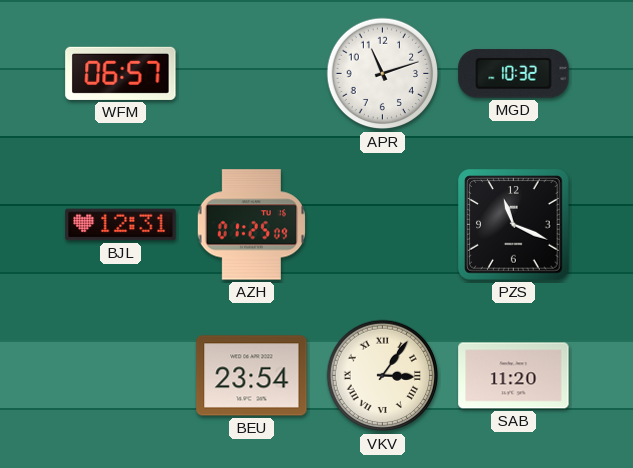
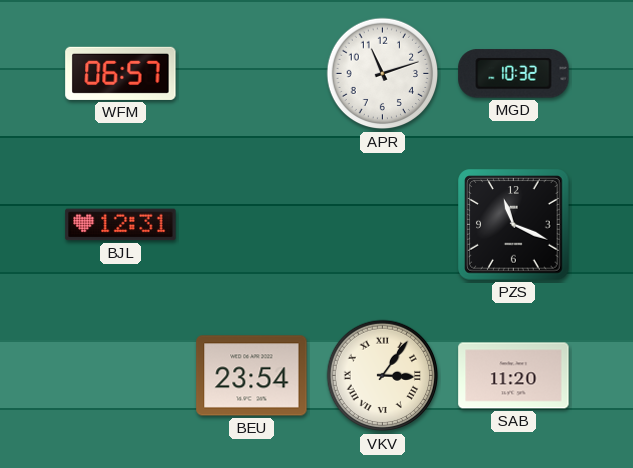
AZH: 01:25 -> none (251, 225)
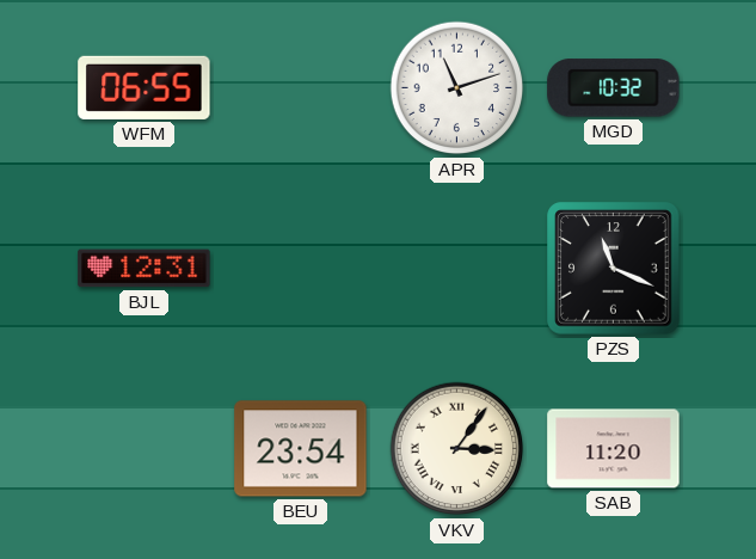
WFM: 06:57 -> 06:55 (145, 87)
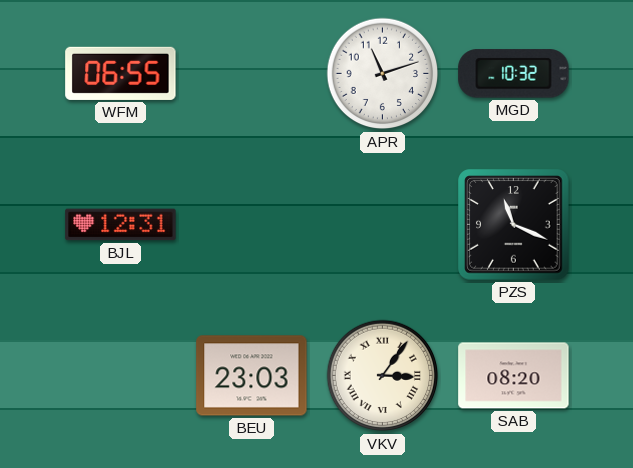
BEU: 23:54 -> 23:03 (252, 376)
SAB: 11:20 -> 08:20 (514, 376)
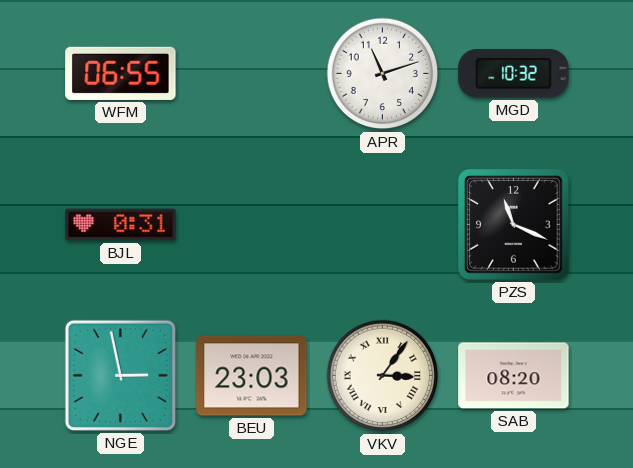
BJL: 12:31 -> 0:31 (121, 225)
NGE: none -> 2:58 (120, 375)
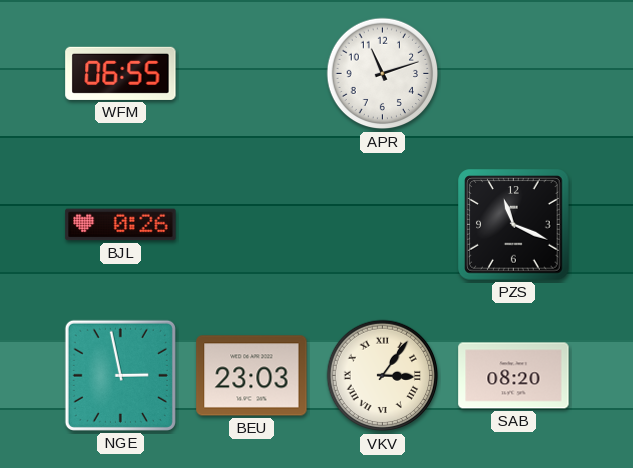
MGD: 10:32 -> none (514, 74)
BJL: 0:31 -> 0:26 (121, 225)
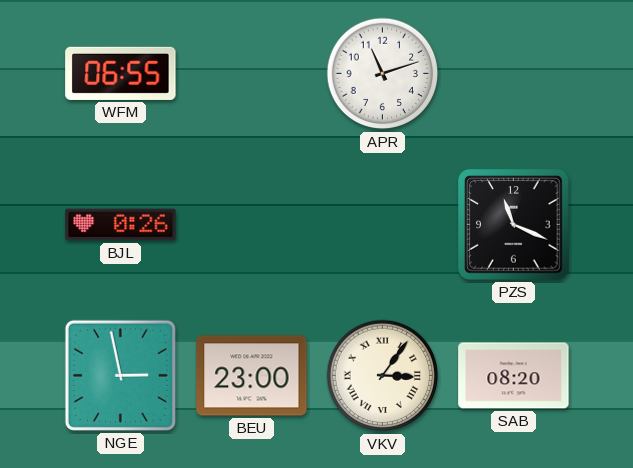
BEU: 23:03 -> 23:00 (252, 376)
